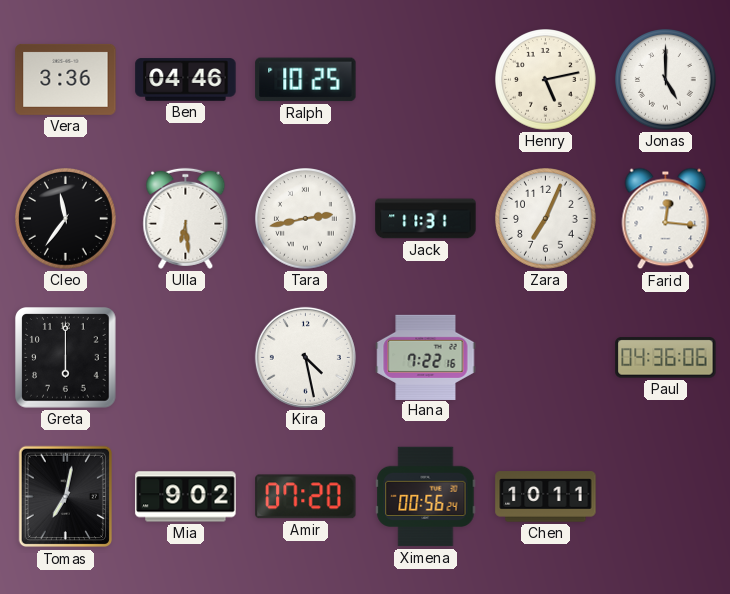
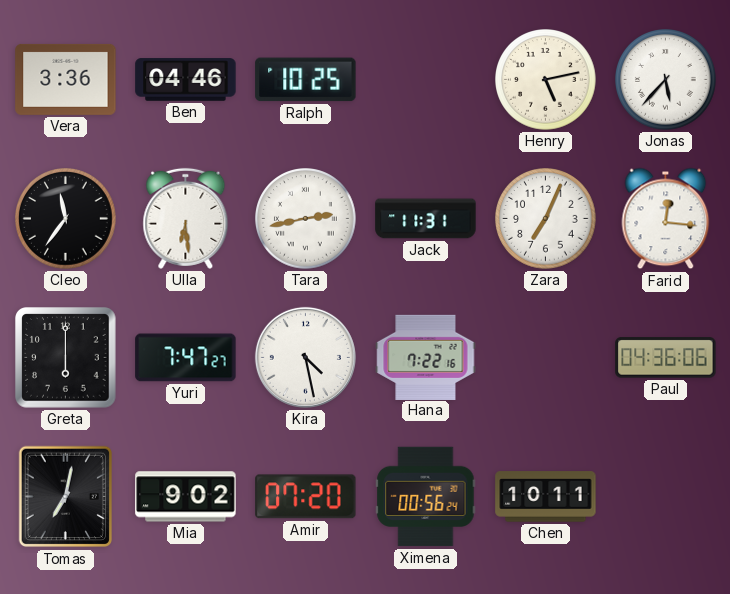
Jonas: 5:00 -> 5:37 (666, 80)
Yuri: none -> 7:47 (186, 358)
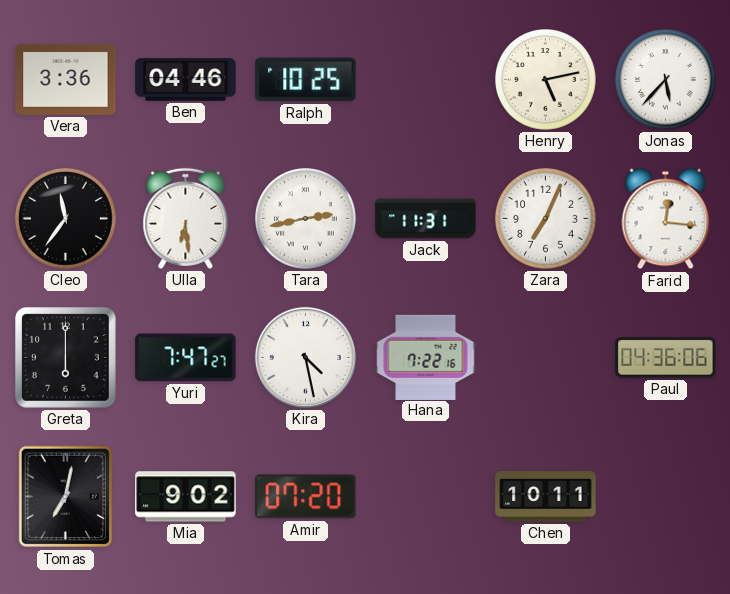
Ximena: 00:56 -> none (426, 497)
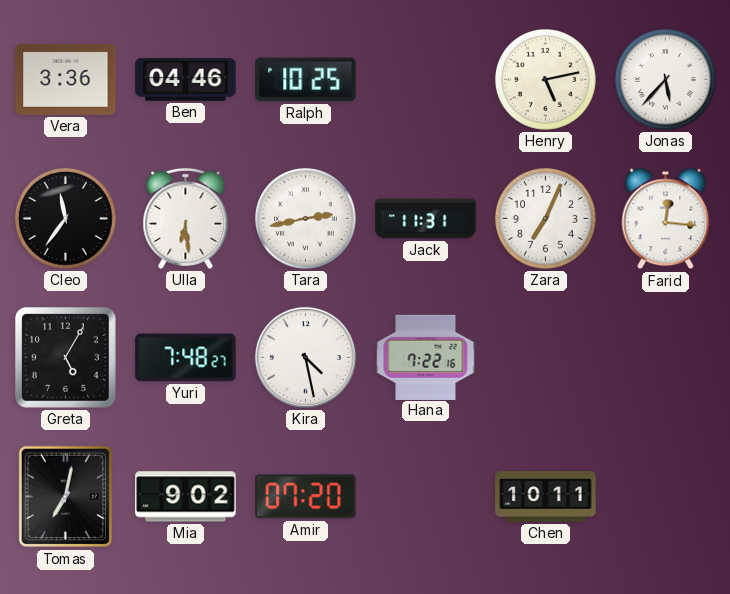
Greta: 6:00 -> 5:05 (66, 358)
Yuri: 7:47 -> 7:48 (186, 358)
Paul: 04:36 -> none (666, 358)
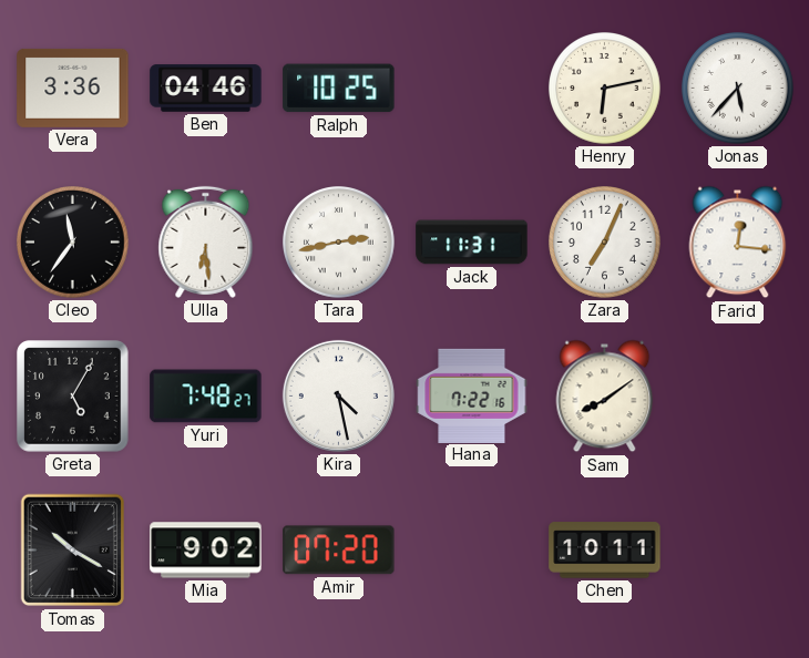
Henry: 5:13 -> 6:13 (605, 89)
Sam: none -> 8:09 (605, 397)
Tomas: 7:02 -> 10:20 (72, 551)
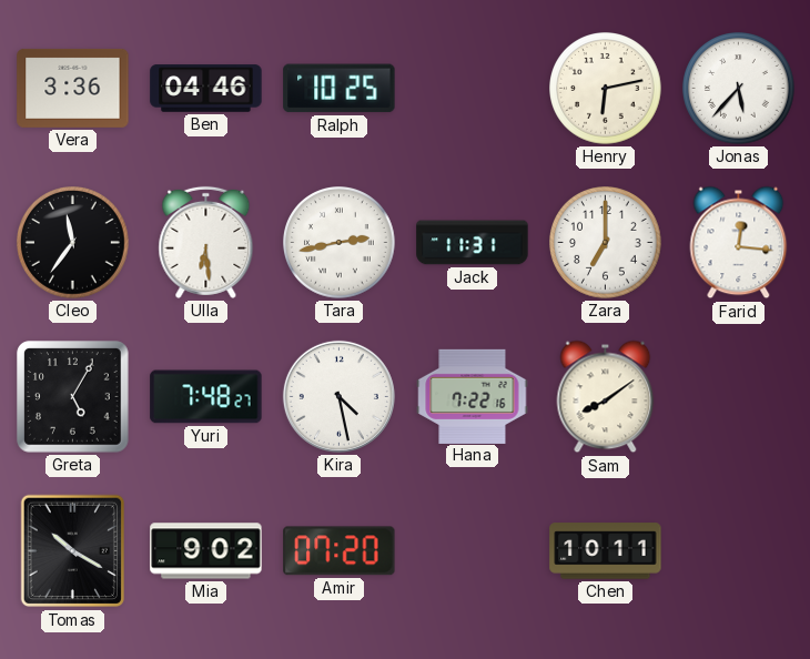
Zara: 7:04 -> 7:00 (606, 243)
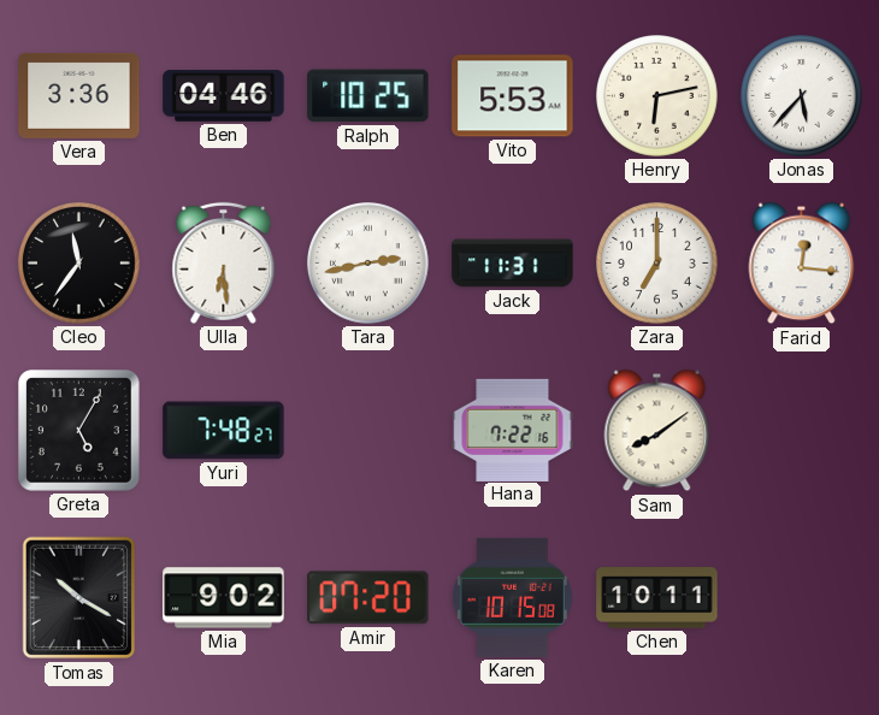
Vito: none -> 5:53 (513, 96)
Kira: 4:28 -> none (338, 396)
Karen: none -> 10:15 (512, 597)
